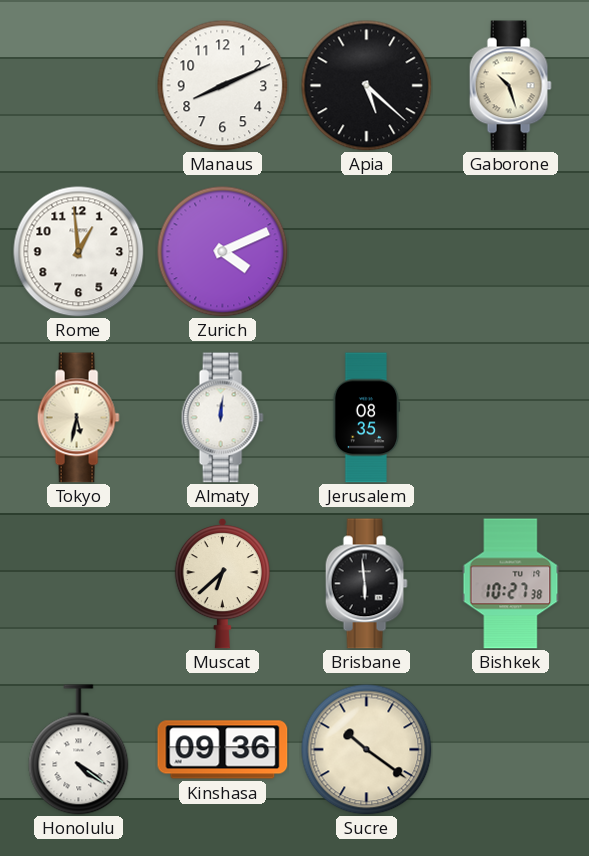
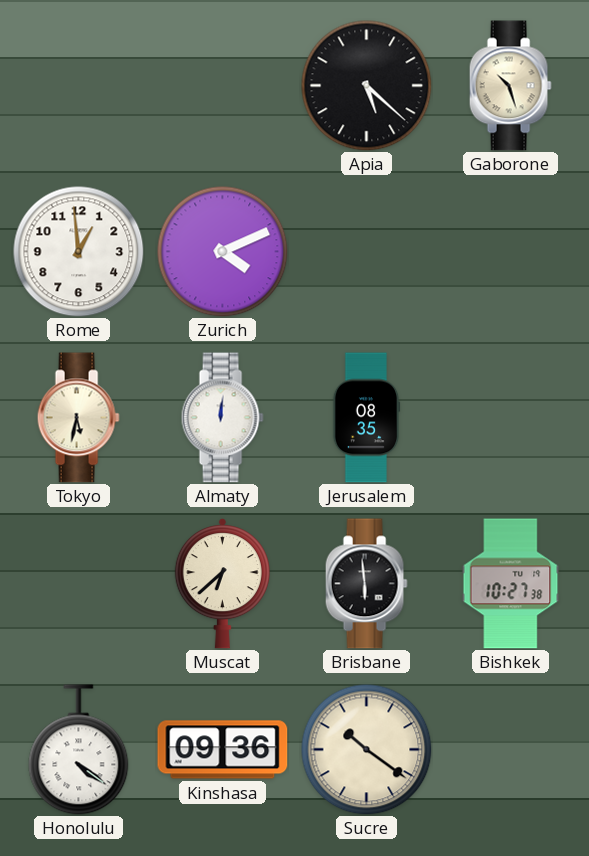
Manaus: 8:11 -> none (223, 86)
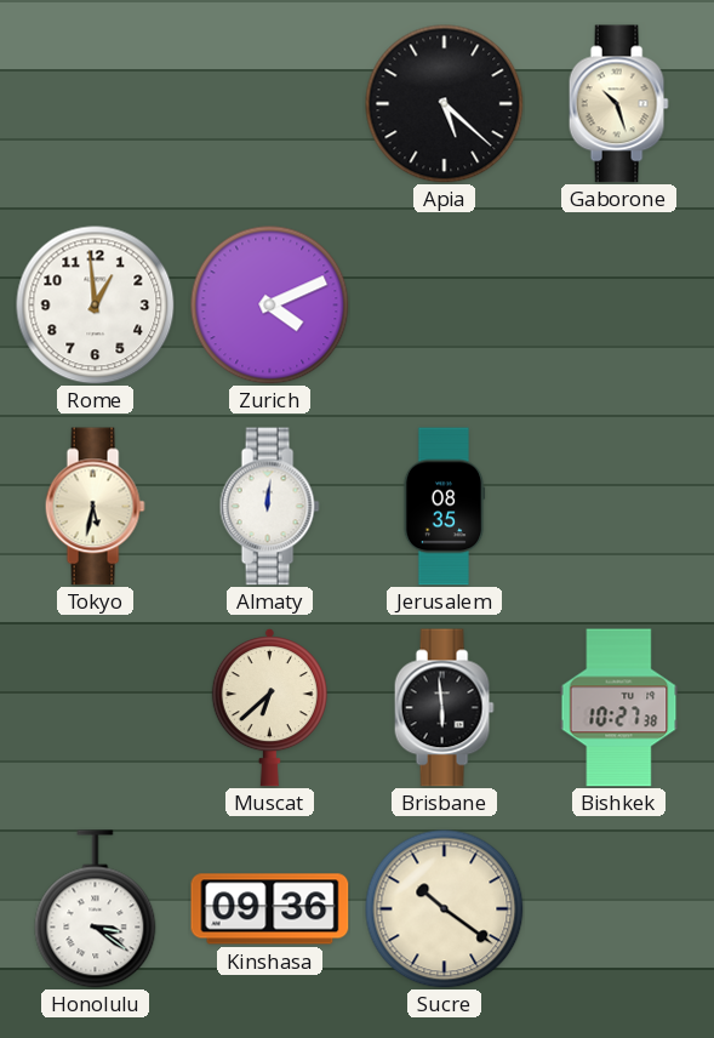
Honolulu: 4:21 -> 3:21 (96, 909)
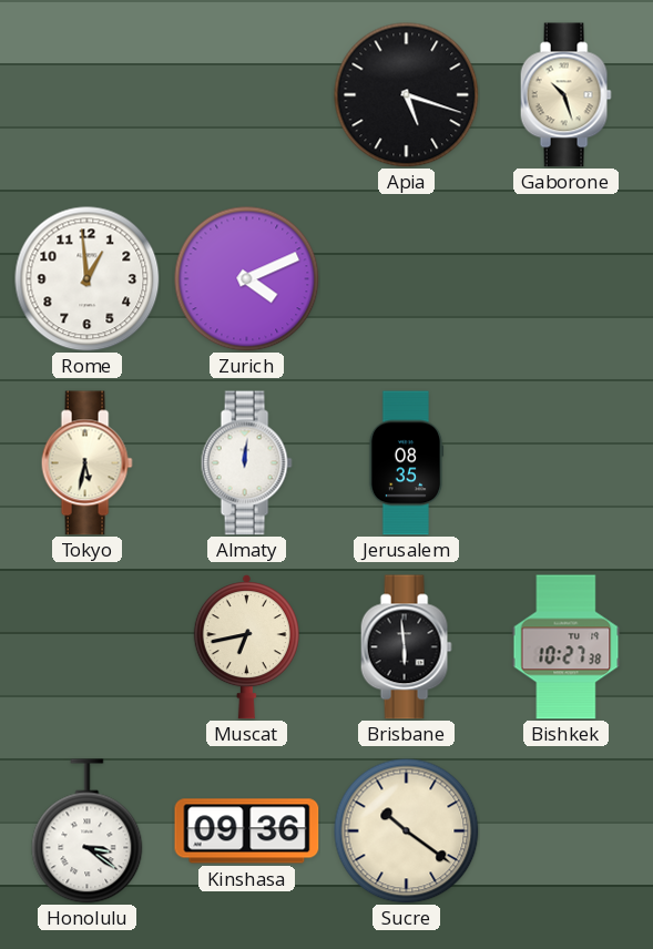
Apia: 5:22 -> 5:18 (407, 95)
Muscat: 6:38 -> 6:43 (246, 646)
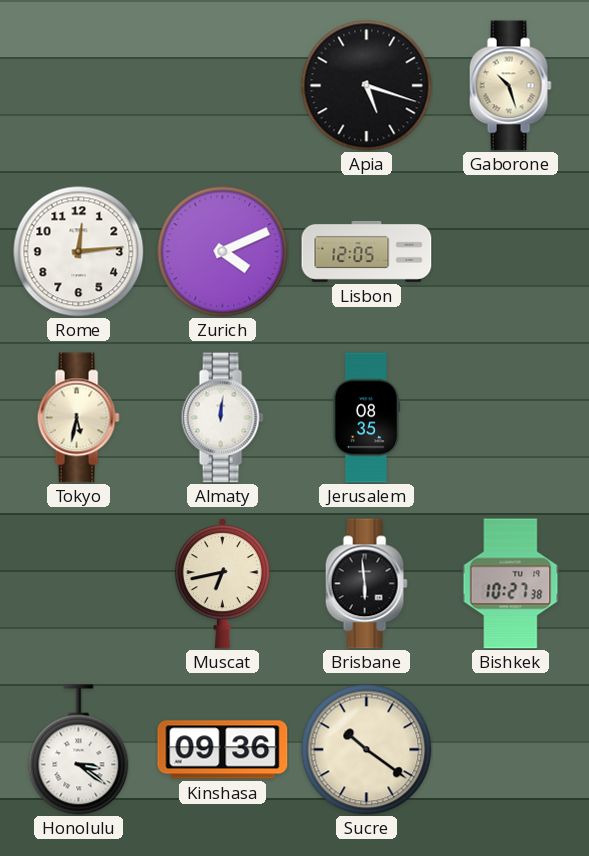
Rome: 12:59 -> 12:14 (79, 252)
Lisbon: none -> 12:05 (367, 251)
